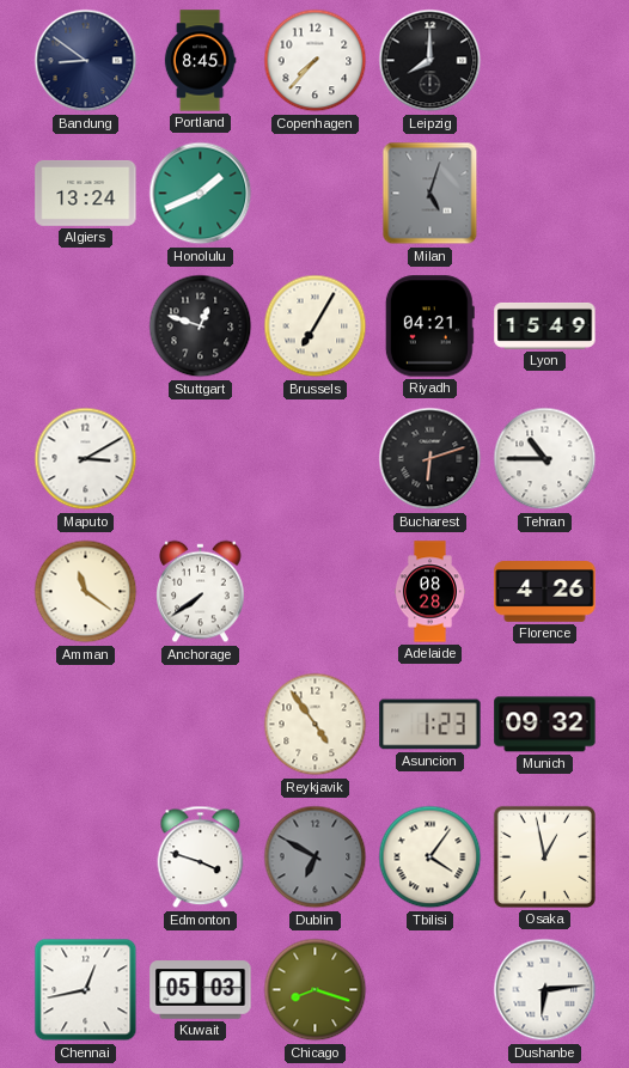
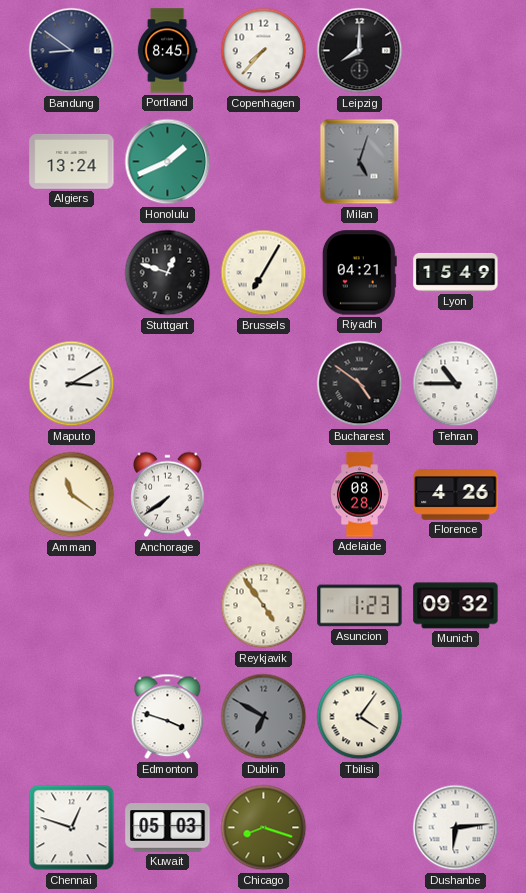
Bucharest: 6:12 -> 4:51 (360, 384)
Osaka: 12:58 -> none (544, 856)
Chennai: 12:43 -> 12:48 (72, 828)
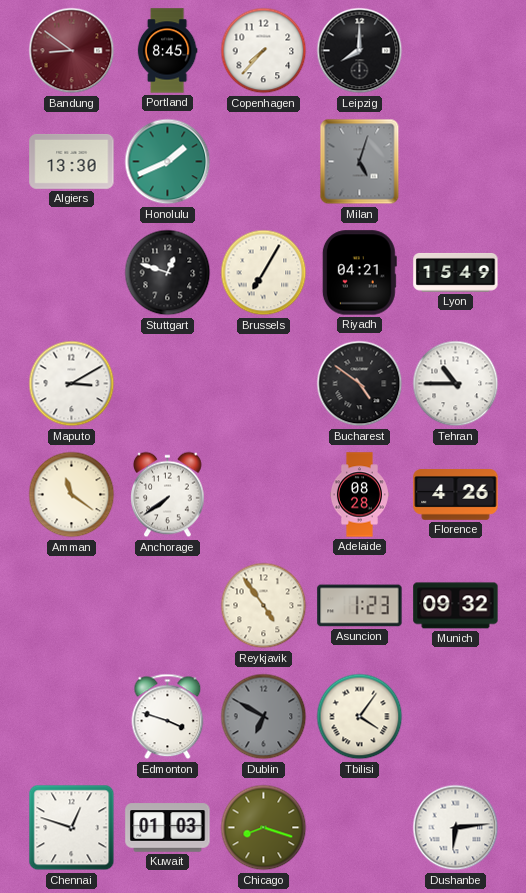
Bandung dial: navy -> burgundy (72, 51)
Algiers: 13:24 -> 13:30 (72, 161)
Kuwait: 05:03 -> 01:03 (168, 828)
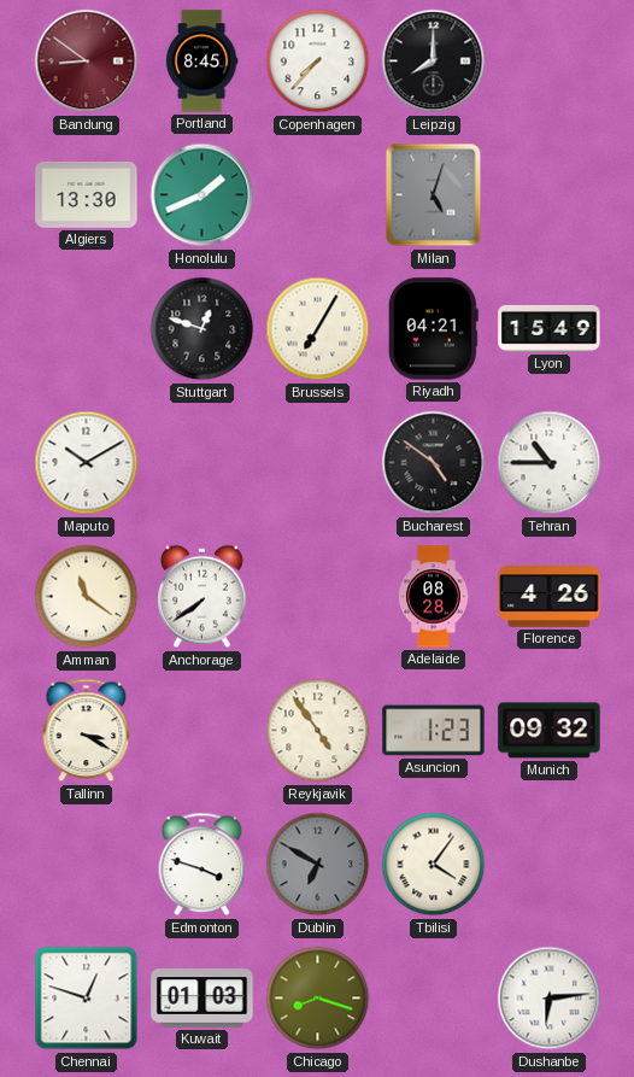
Maputo: 3:10 -> 10:10 (87, 463)
Tallinn: none -> 3:20 (87, 731)
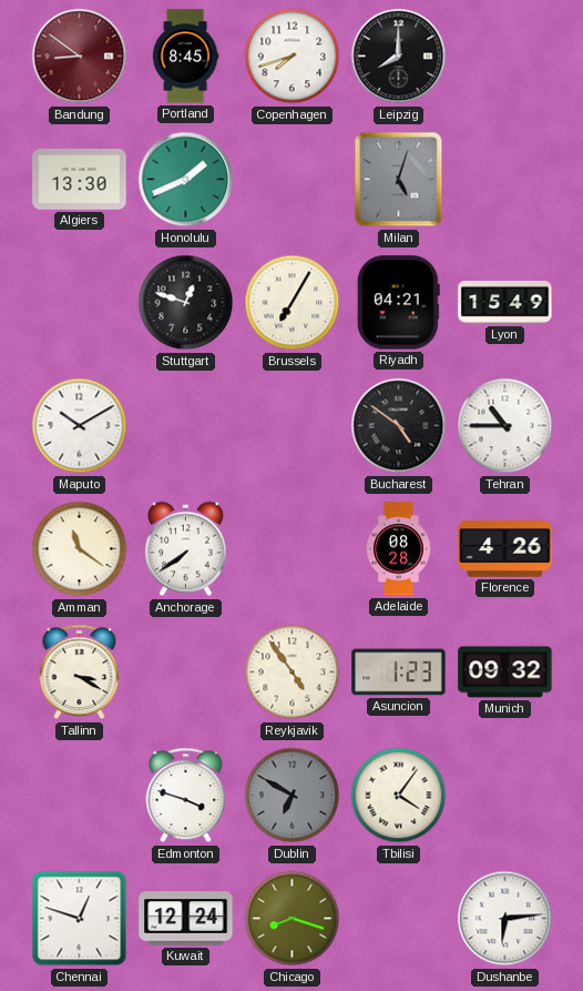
Copenhagen: 7:37 -> 7:42 (293, 57)
Kuwait: 01:03 -> 12:24 (186, 919)
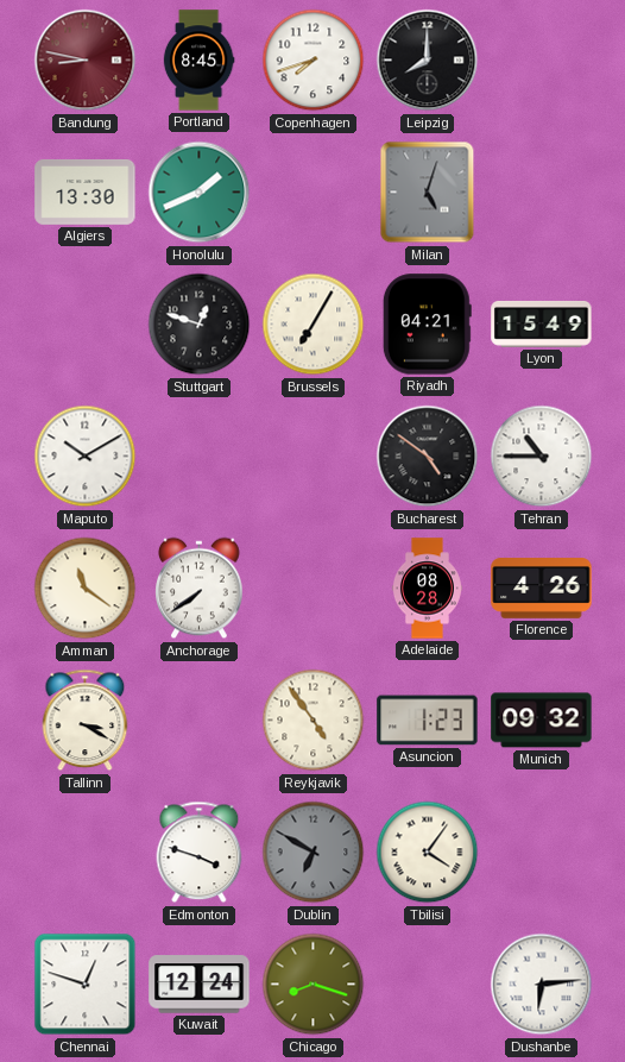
Bandung: 8:51 -> 8:47 (86, 61)
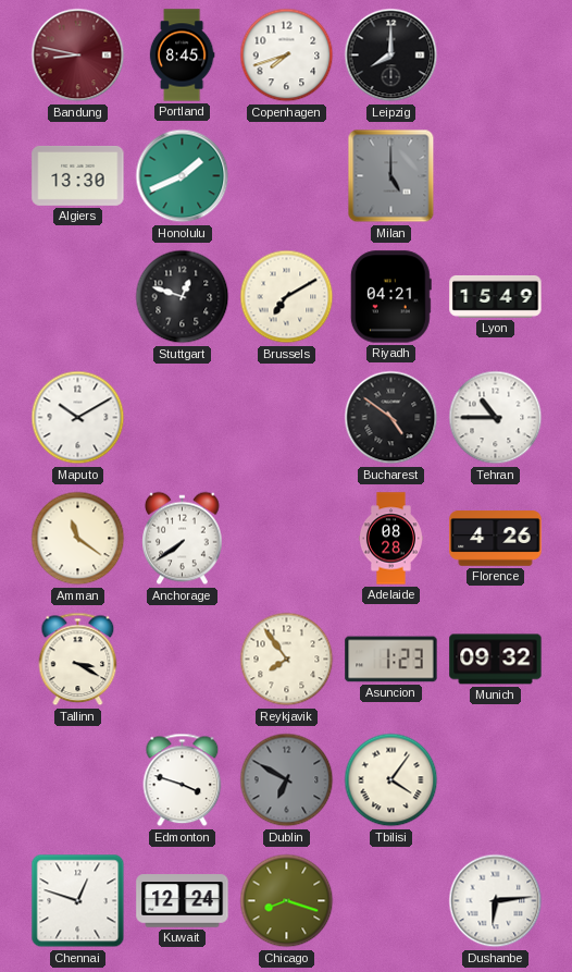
Milan: 5:03 -> 5:00 (391, 176)
Brussels: 7:05 -> 7:10 (287, 297)
Reykjavik: 4:54 -> 7:54 (287, 660)
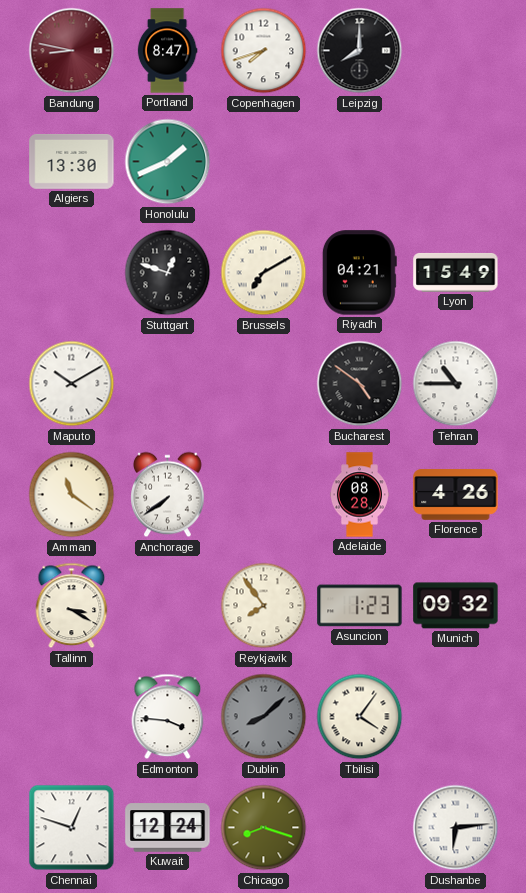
Portland: 8:45 -> 8:47 (167, 51)
Milan: 5:00 -> none (391, 176)
Edmonton: 3:48 -> 3:46 (168, 717)
Dublin: 6:50 -> 8:08 (264, 717)
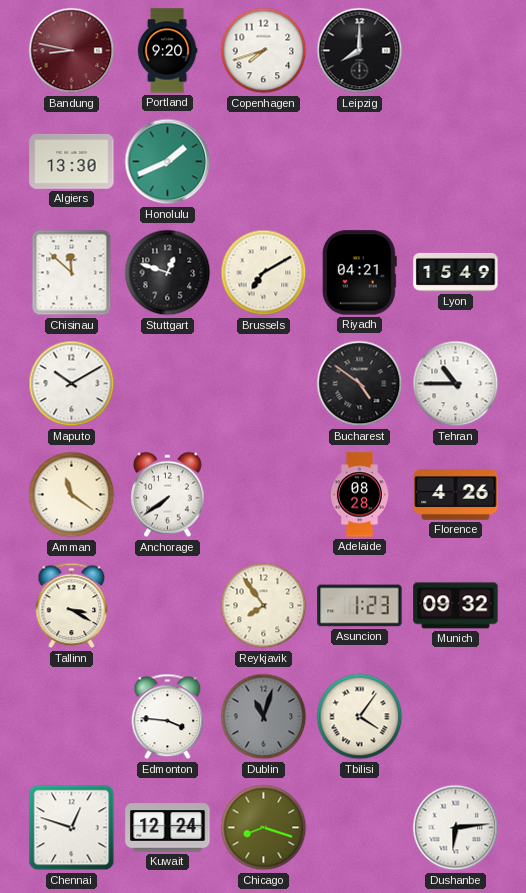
Portland: 8:47 -> 9:20 (167, 51)
Chisinau: none -> 11:52 (72, 273)
Dublin: 8:08 -> 11:03 (264, 717)
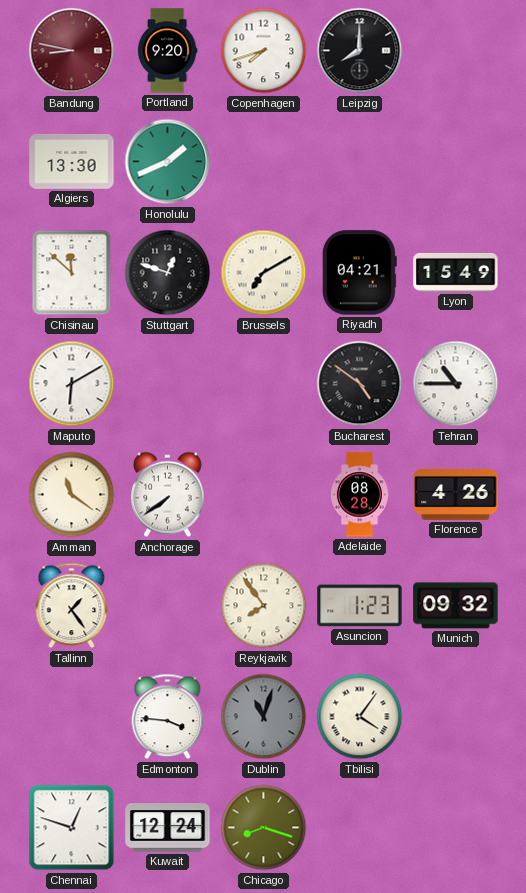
Maputo: 10:10 -> 6:10 (72, 384)
Tallinn: 3:20 -> 1:24 (72, 606)
Dushanbe: 6:14 -> none (456, 828)
